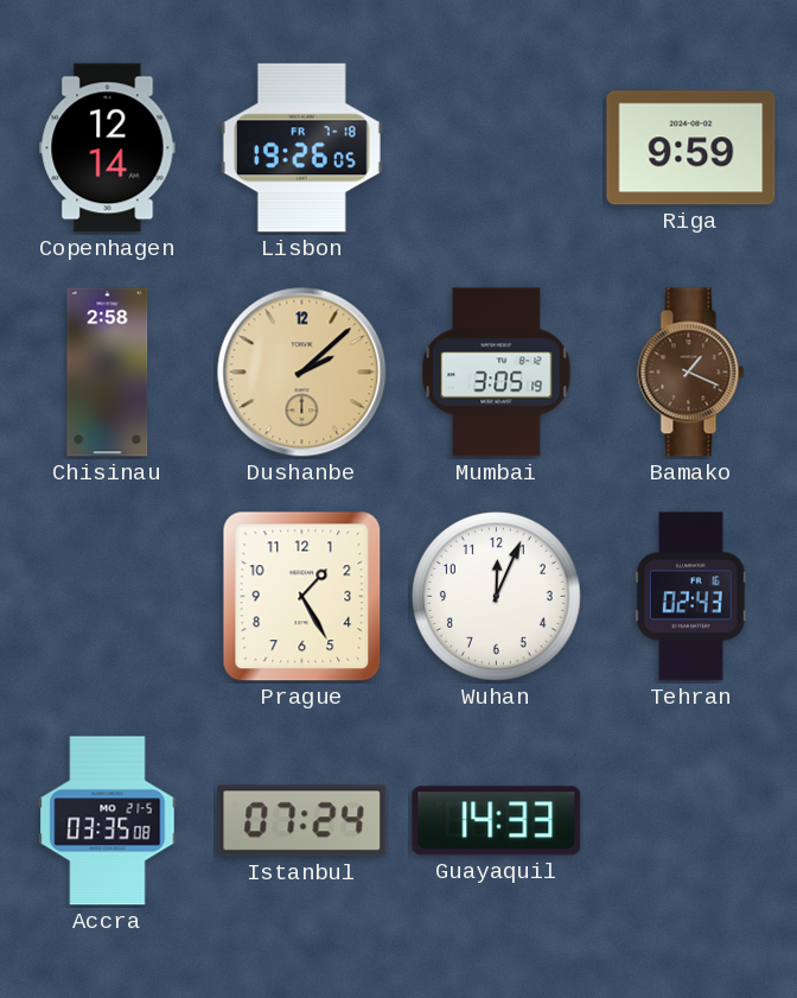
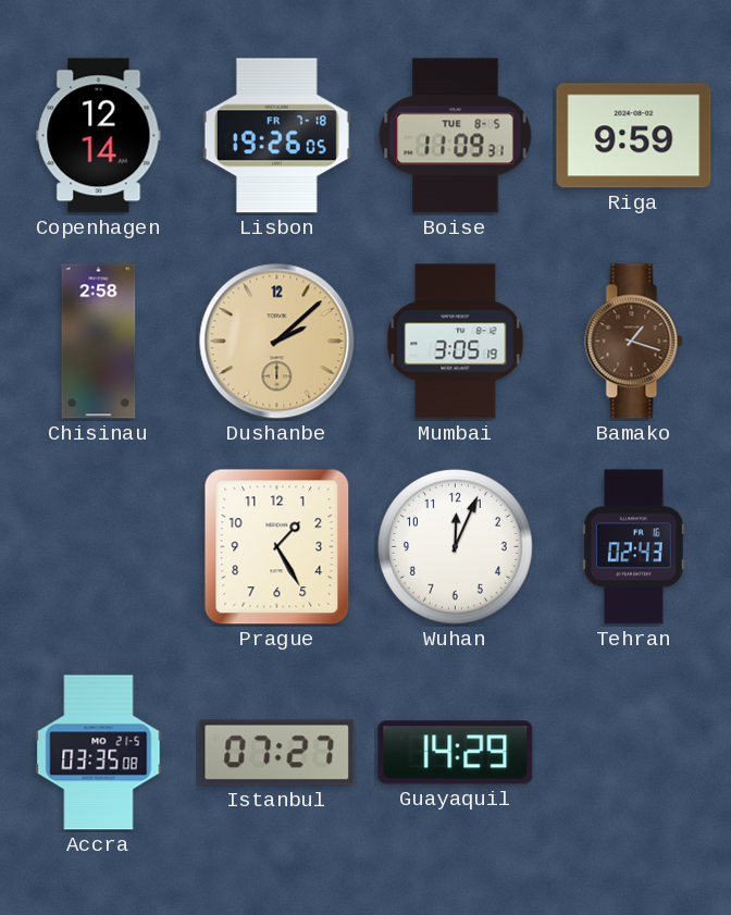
Boise: none -> 11:09 (456, 136)
Bamako: 1:19 -> 1:18 (634, 342)
Istanbul: 07:24 -> 07:27 (277, 753)
Guayaquil: 14:33 -> 14:29 (456, 753)
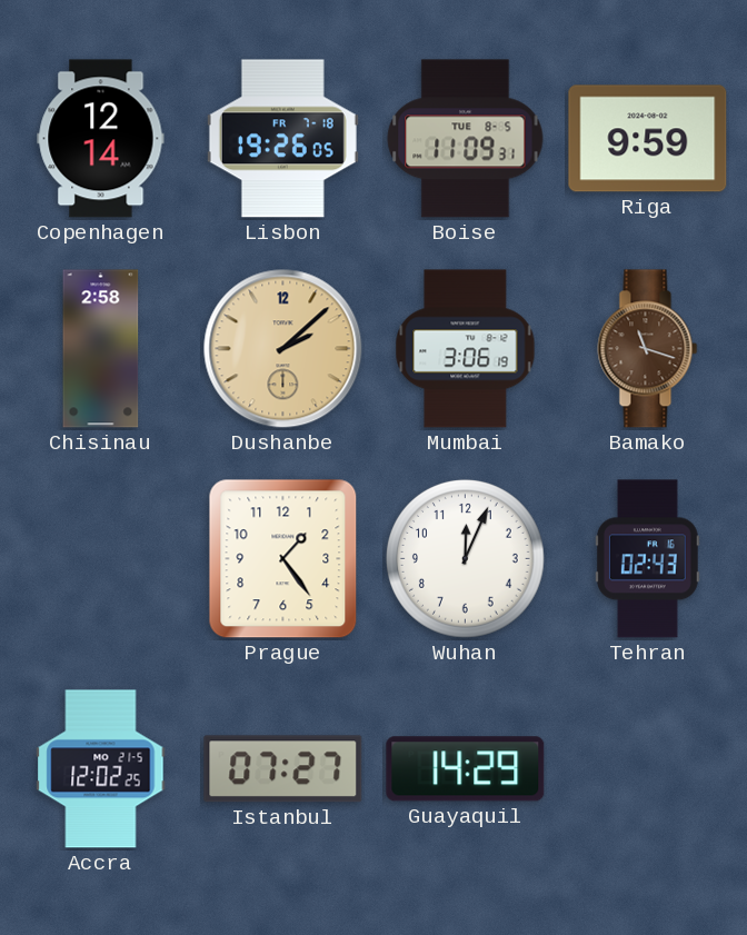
Mumbai: 3:05 -> 3:06 (466, 349)
Bamako: 1:18 -> 11:18 (648, 349)
Prague: 1:25 -> 1:24 (283, 559)
Accra: 03:35 -> 12:02 (101, 769)
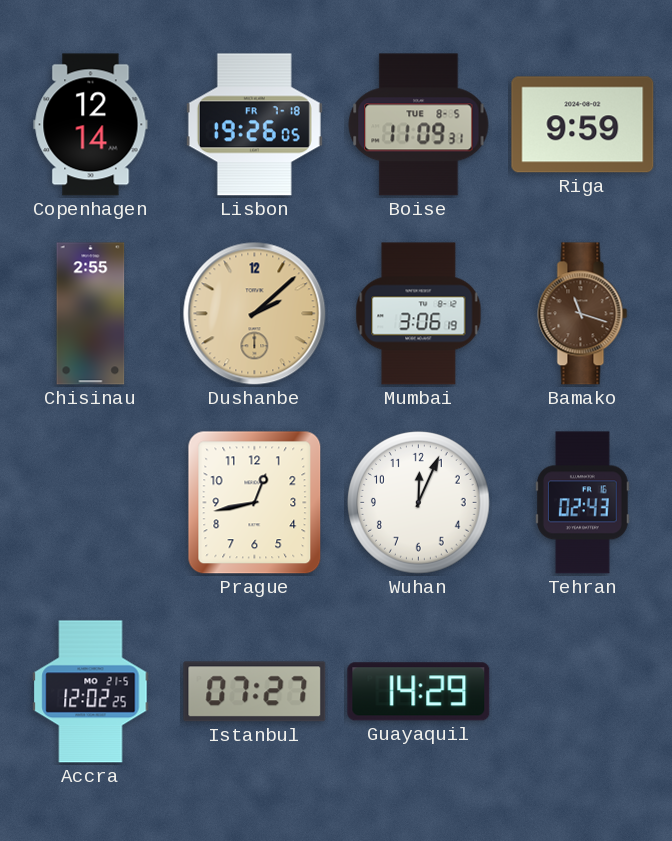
Chisinau: 2:58 -> 2:55 (91, 314)
Prague: 1:24 -> 12:43 (255, 503)
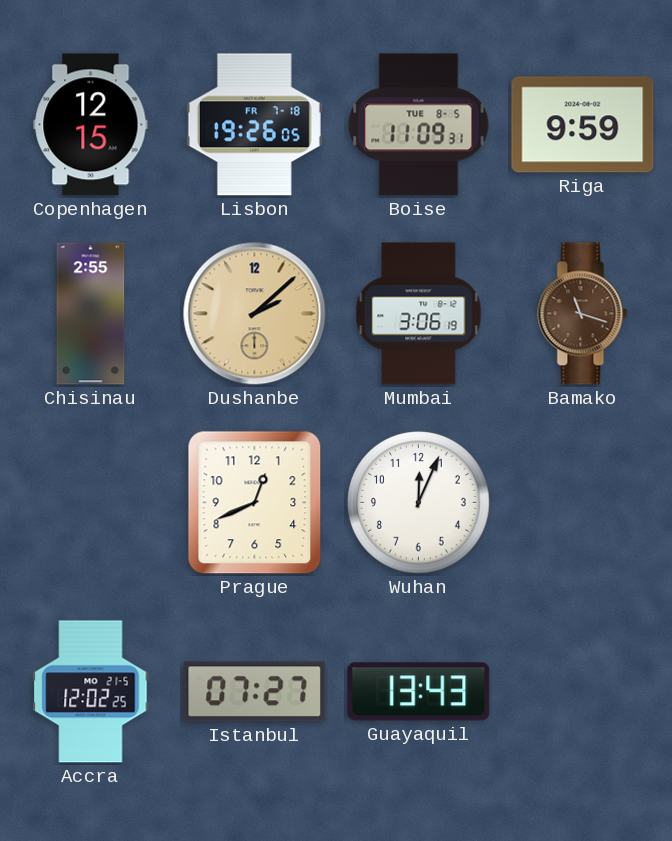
Copenhagen: 12:14 -> 12:15 (91, 125)
Prague: 12:43 -> 12:41 (255, 503)
Tehran: 02:43 -> none (582, 503)
Guayaquil: 14:29 -> 13:43 (419, 692)
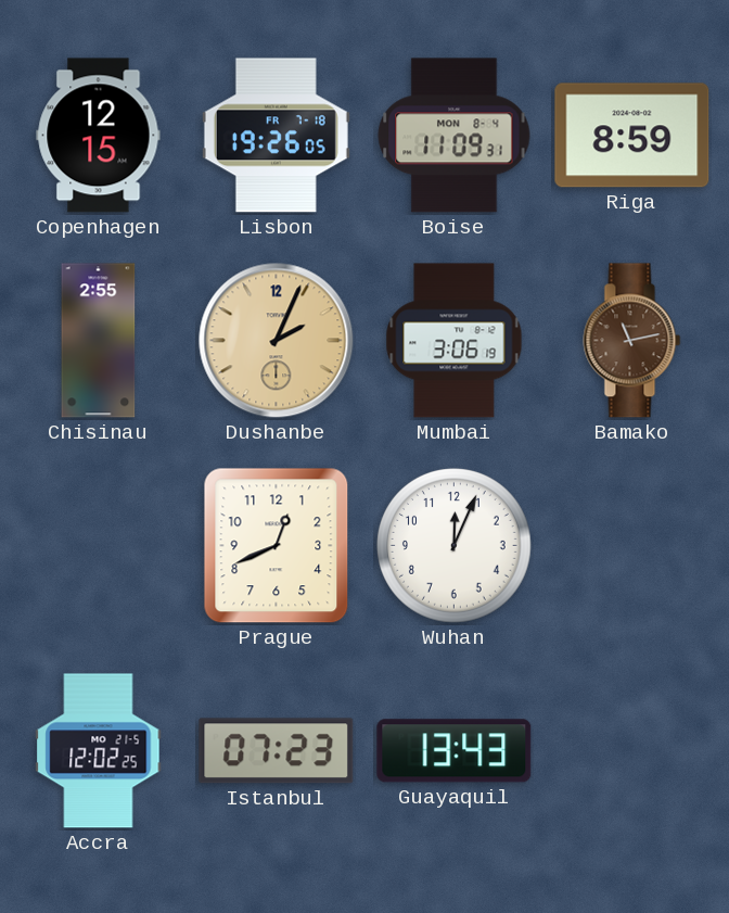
Boise date: TUE 8-5 -> MON 8-4 (455, 136)
Riga: 9:59 -> 8:59 (632, 136)
Dushanbe: 2:08 -> 2:04 (277, 341)
Bamako: 11:18 -> 11:13 (632, 341)
Istanbul: 07:27 -> 07:23 (277, 751)
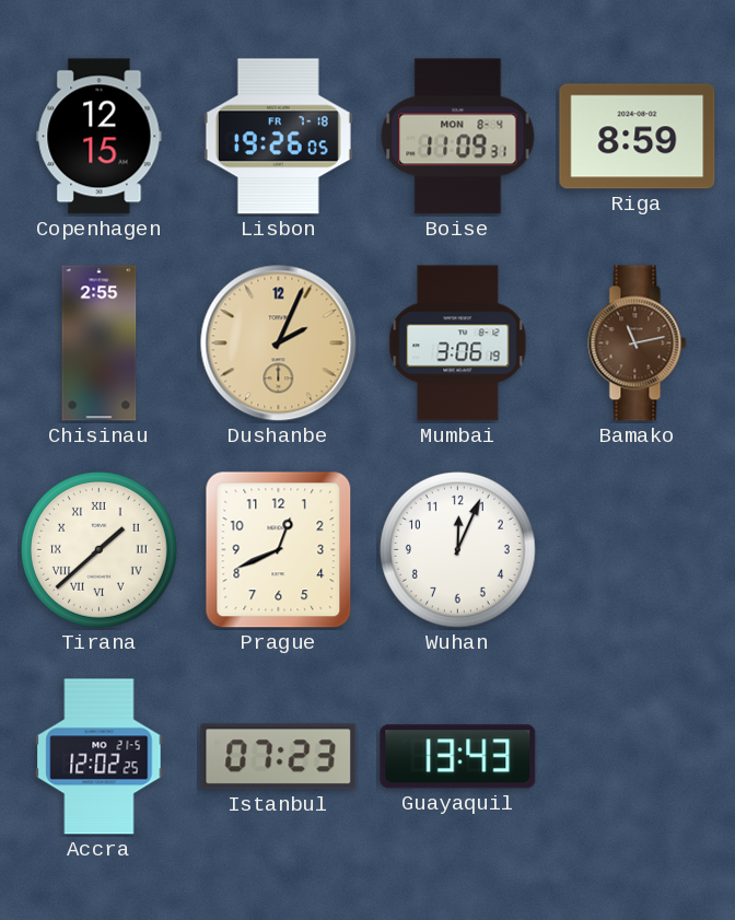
Tirana: none -> 1:38 (98, 549)
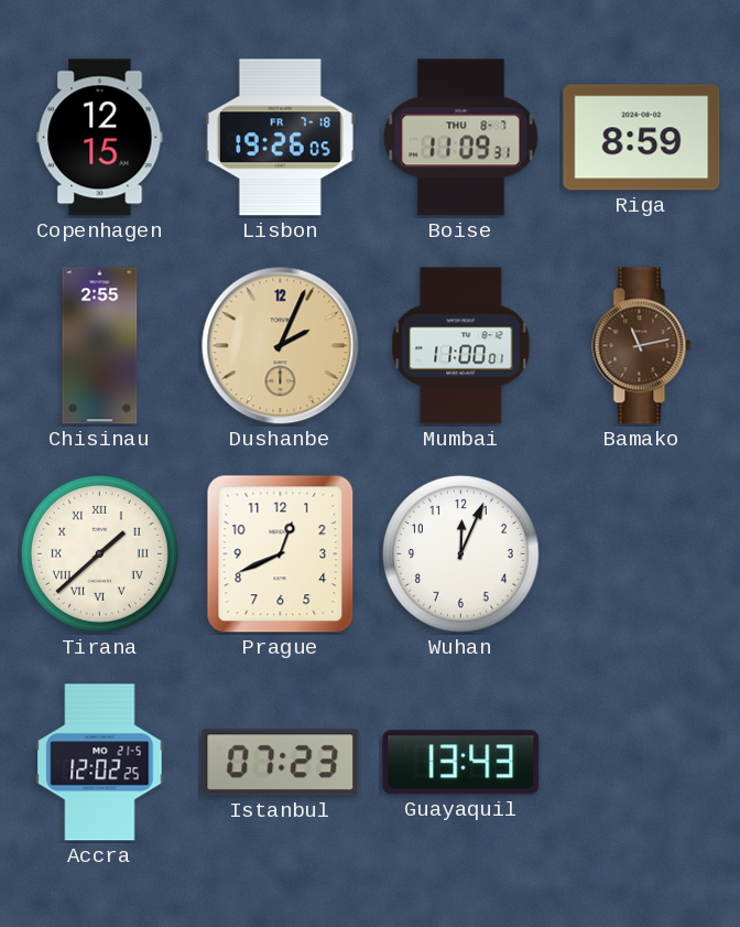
Boise date: MON 8-4 -> THU 8-7 (461, 138)
Mumbai: 3:06 -> 11:00 (461, 346)
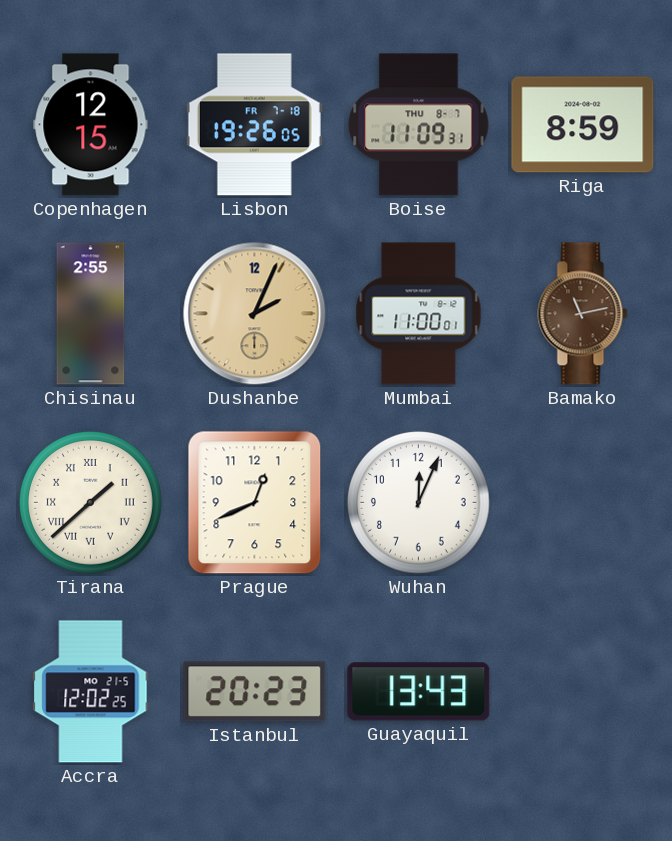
Istanbul: 07:23 -> 20:23 (255, 692)
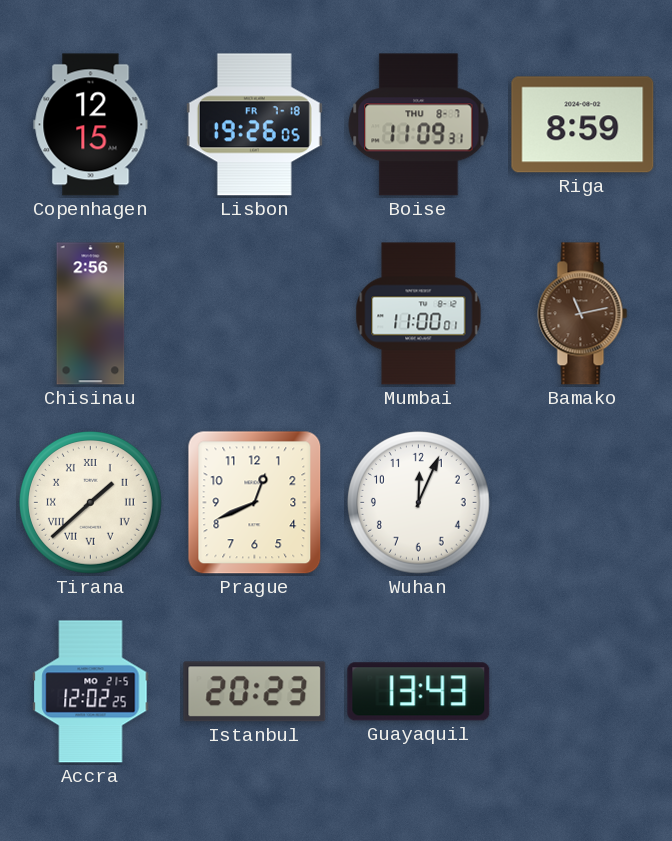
Chisinau: 2:55 -> 2:56 (91, 314)
Dushanbe: 2:04 -> none (255, 314)
